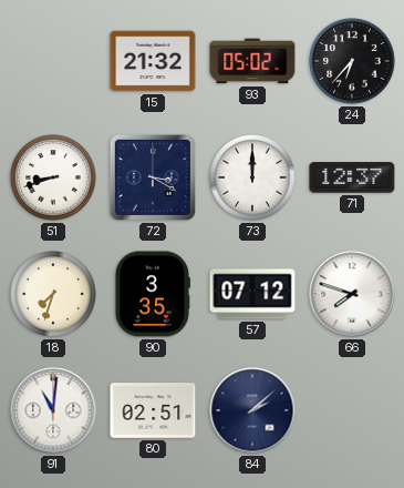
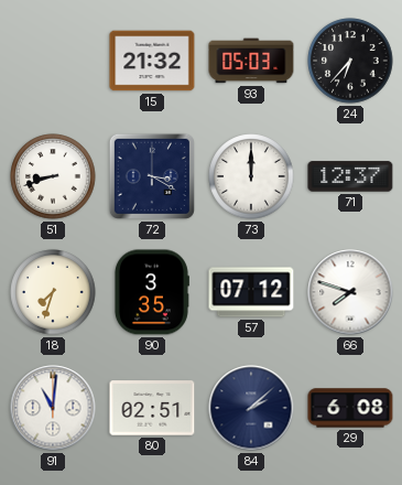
93: 05:02 -> 05:03 (251, 61)
29: none -> 6:08 (350, 408)
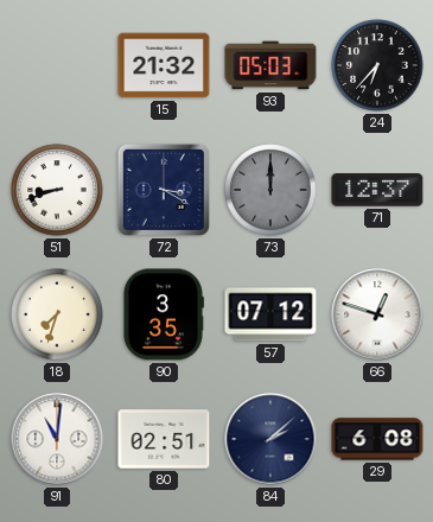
73 dial: white -> grey (270, 190)
66: 7:48 -> 12:48 (377, 314)
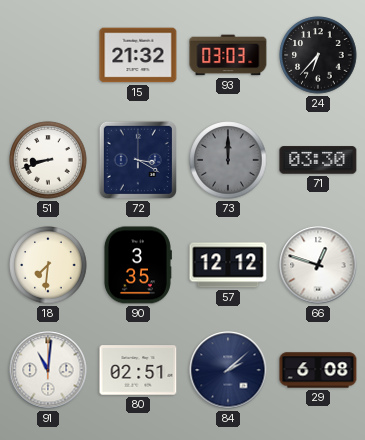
93: 05:03 -> 03:03 (228, 55)
71: 12:37 -> 03:30 (318, 160)
18: 7:33 -> 7:31 (48, 265)
57: 07:12 -> 12:12 (228, 265)
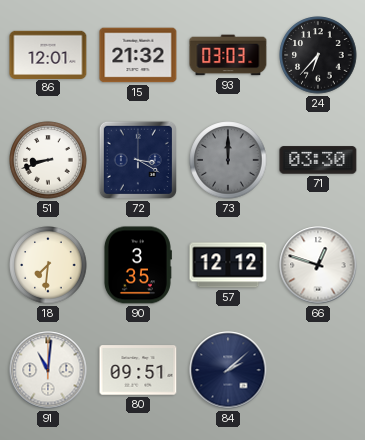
86: none -> 12:01 (48, 54)
80: 02:51 -> 09:51 (138, 370)
29: 6:08 -> none (318, 370)
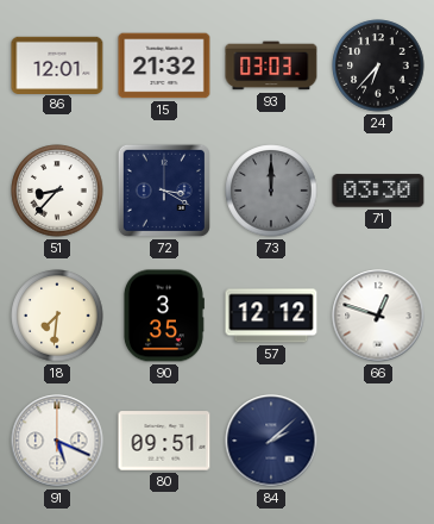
51: 8:42 -> 8:37 (57, 191)
91: 11:01 -> 5:19 (57, 441)
